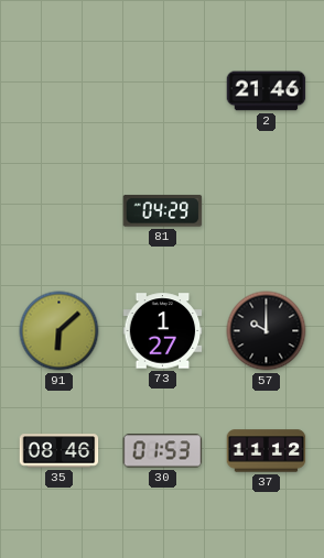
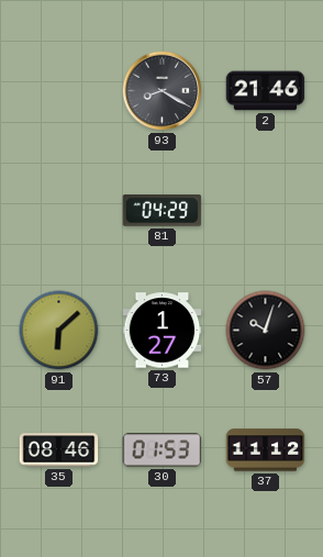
93: none -> 8:20 (163, 91)
57: 10:00 -> 10:03 (266, 331)
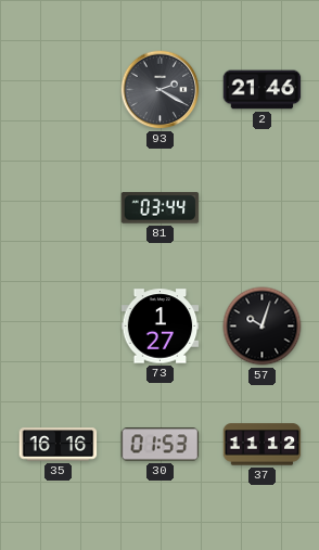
93: 8:20 -> 2:20 (161, 90)
81: 04:29 -> 03:44 (161, 208)
91: 6:08 -> none (59, 331)
35: 08:46 -> 16:16 (59, 445)
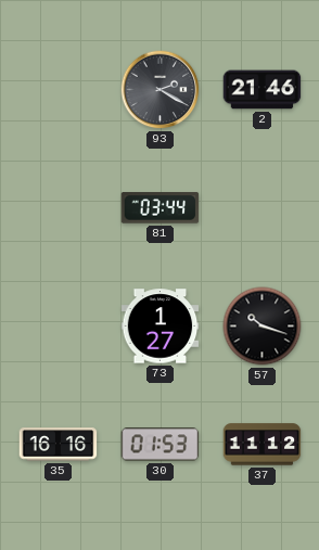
57: 10:03 -> 10:18 (263, 327)
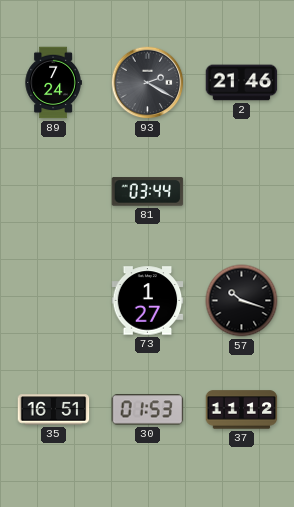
89: none -> 7:24 (53, 83)
35: 16:16 -> 16:51 (54, 410)
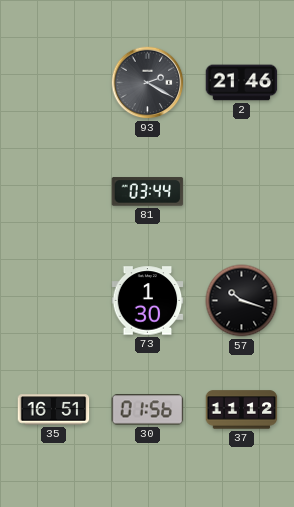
89: 7:24 -> none (53, 83)
73: 1:27 -> 1:30 (148, 301)
30: 01:53 -> 01:56 (148, 410)
